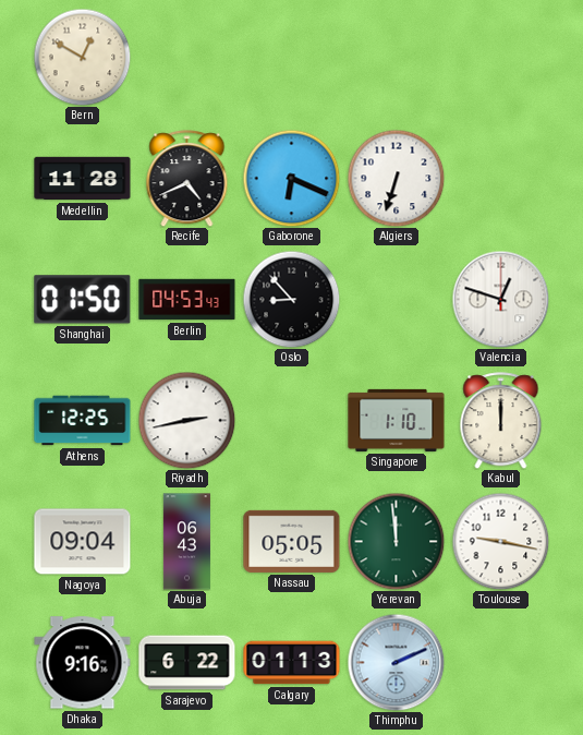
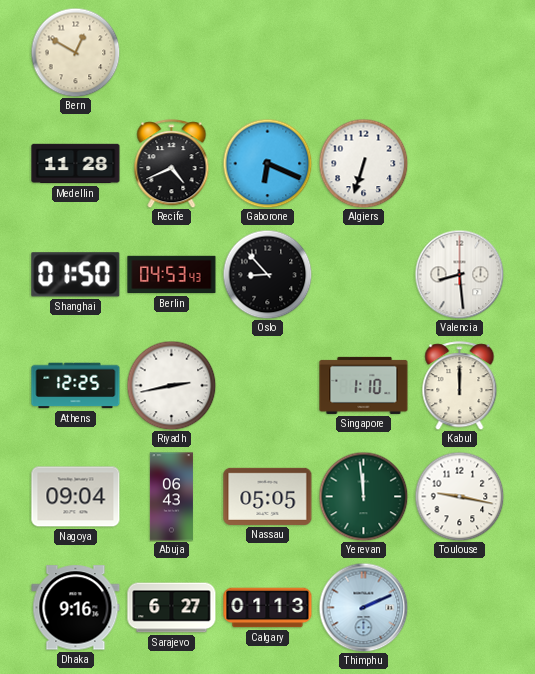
Valencia: 12:48 -> 8:29 (459, 274)
Sarajevo: 6:22 -> 6:27 (172, 608)
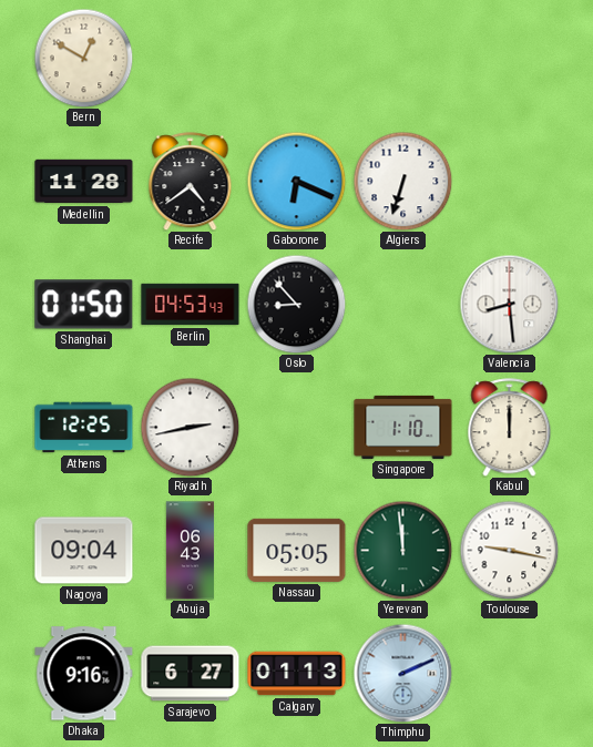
Recife: 4:41 -> 4:39 (191, 182)
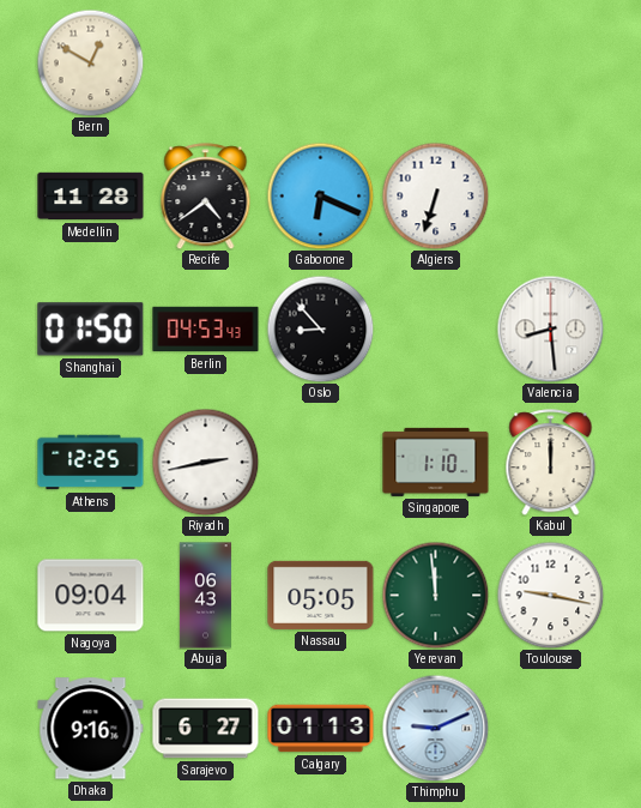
Thimphu: 2:11 -> 9:11 (435, 728)
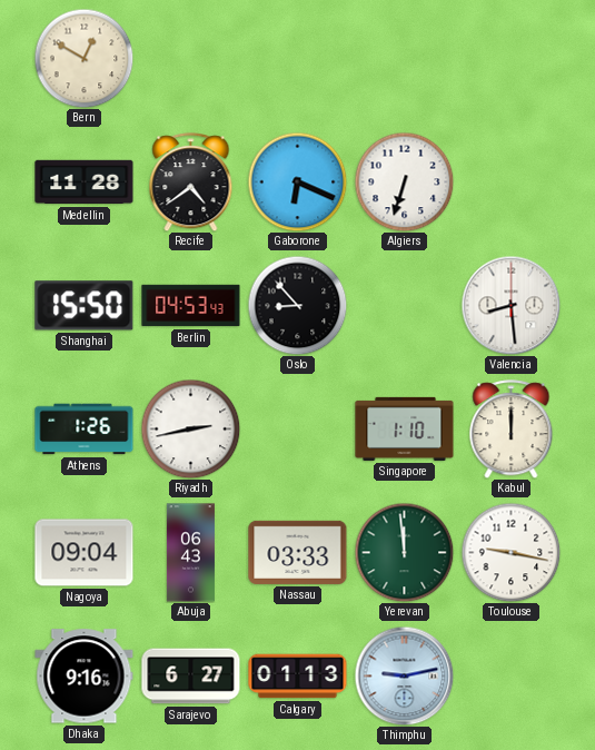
Shanghai: 01:50 -> 15:50 (85, 306)
Athens: 12:25 -> 1:26 (85, 430)
Nassau: 05:05 -> 03:33 (298, 552)
Thimphu: 9:11 -> 9:13 (404, 675)
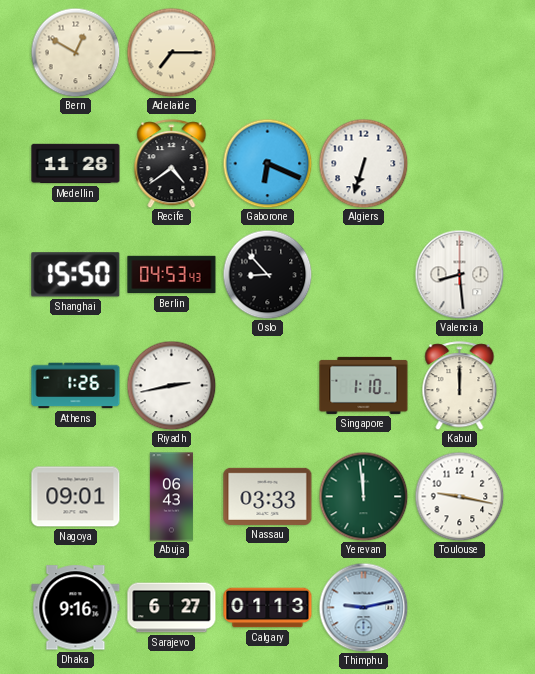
Adelaide: none -> 7:15 (171, 52)
Nagoya: 09:04 -> 09:01 (76, 497)
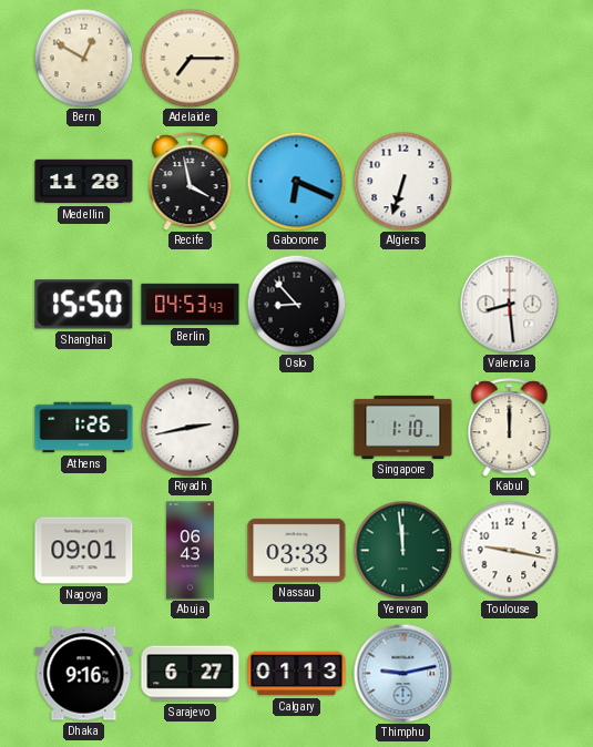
Recife: 4:39 -> 3:58 (191, 182)
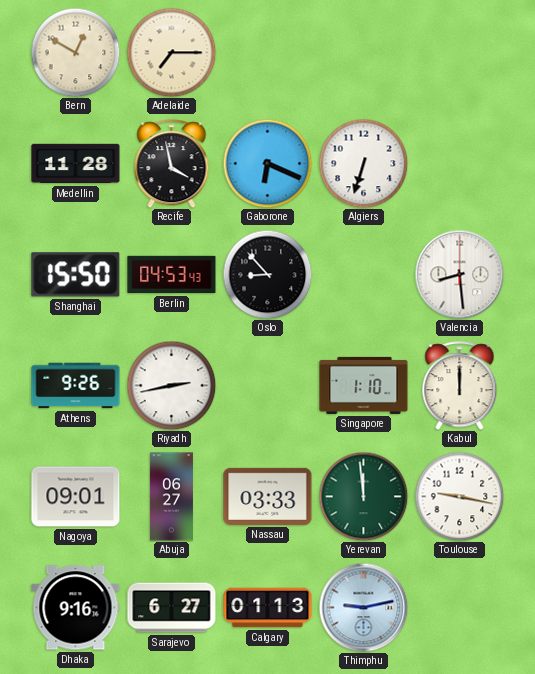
Athens: 1:26 -> 9:26 (76, 386)
Abuja: 06:43 -> 06:27 (171, 497)
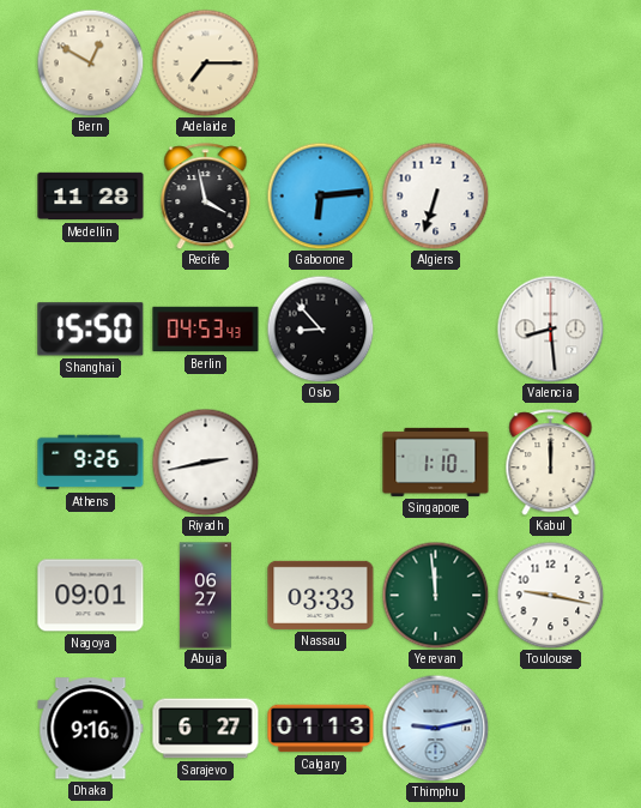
Gaborone: 6:19 -> 6:14 (320, 195)
